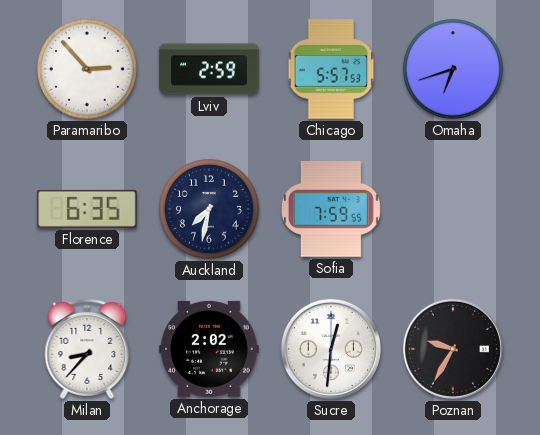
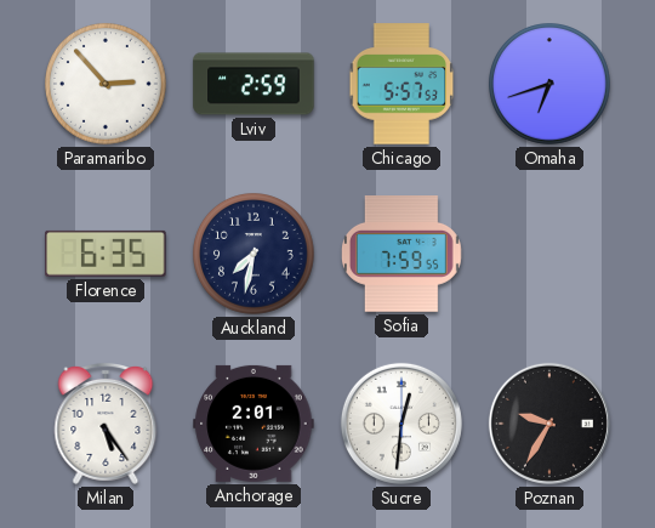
Milan: 8:37 -> 5:24 (106, 424)
Anchorage: 2:02 -> 2:01 (254, 424)
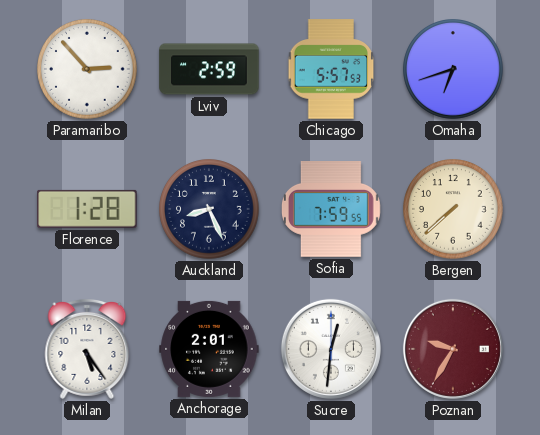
Florence: 6:35 -> 1:28 (87, 209)
Auckland: 7:32 -> 8:26 (210, 210)
Bergen: none -> 7:38 (454, 210)
Poznan dial: black -> burgundy (453, 349)
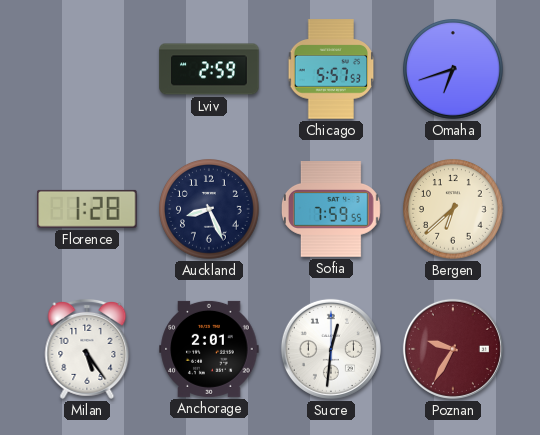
Paramaribo: 2:53 -> none (88, 70)
Bergen: 7:38 -> 6:38 (454, 210)
